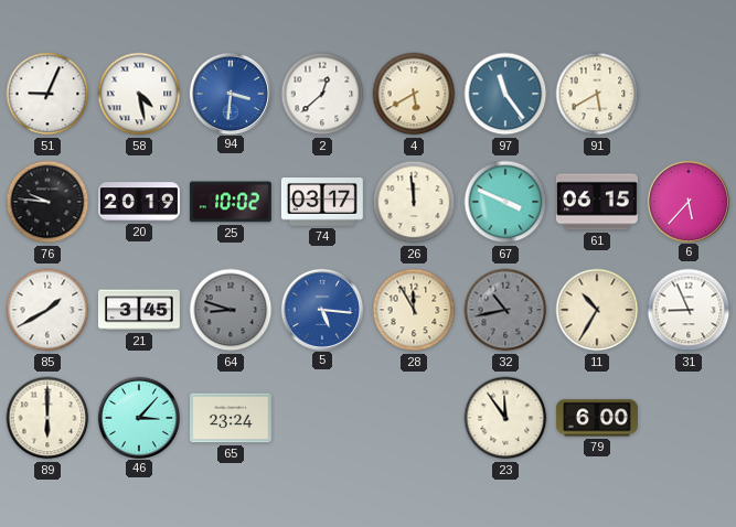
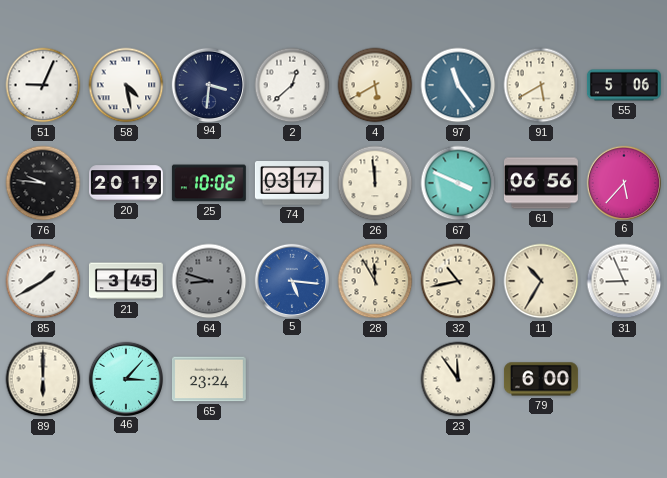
94 dial: blue -> navy (208, 84)
55: none -> 5:06 (624, 85)
61: 06:15 -> 06:56 (541, 183)
32 dial: grey -> cream (458, 281)
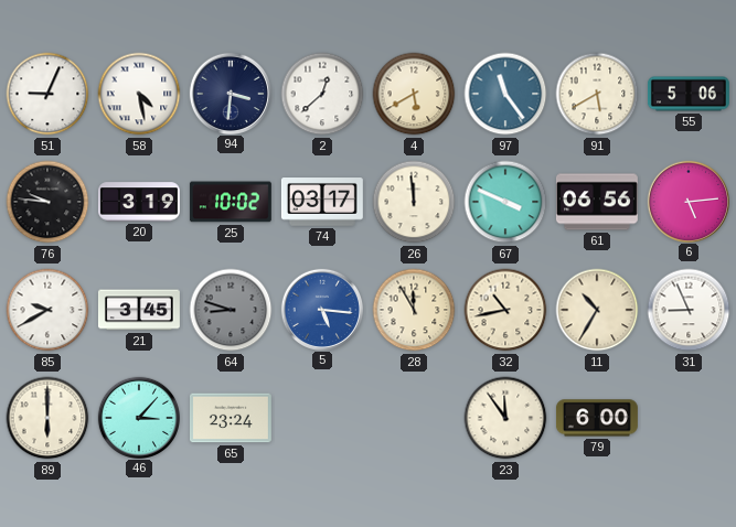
20: 20:19 -> 3:19 (139, 202)
6: 5:37 -> 5:14 (687, 201)
85: 1:40 -> 9:40 (47, 310)
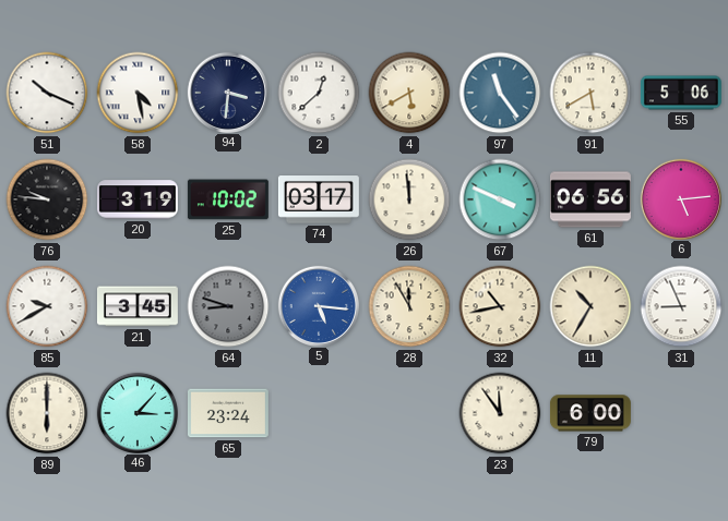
51: 9:04 -> 10:19 (47, 93)
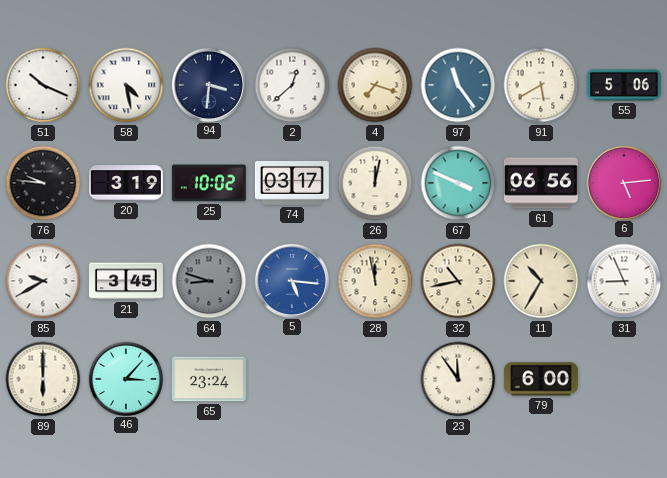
4: 5:40 -> 7:18 (375, 85)
26: 11:59 -> 12:02 (375, 183)
28: 11:55 -> 11:58 (375, 281)
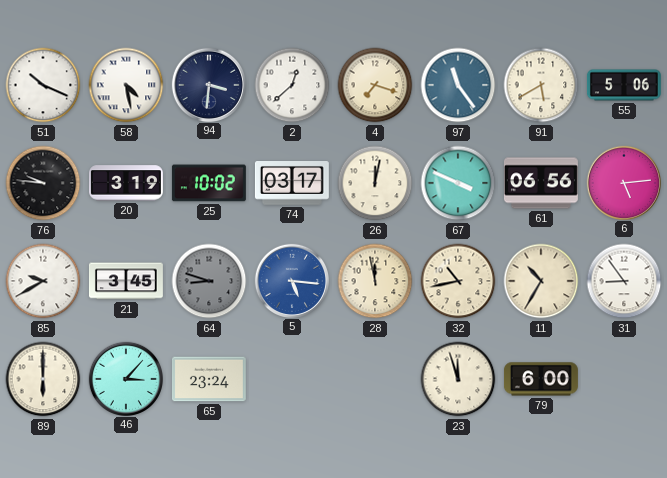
31: 8:56 -> 8:54 (624, 281)
23: 11:54 -> 11:57 (458, 379)
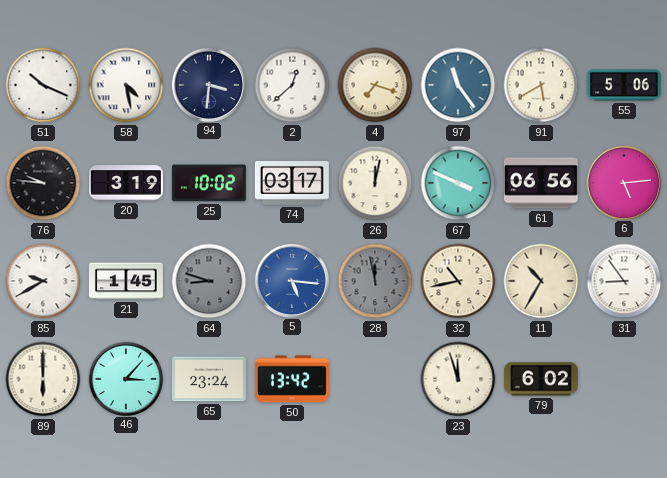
21: 3:45 -> 1:45 (126, 281)
28 dial: cream -> grey (375, 281)
50: none -> 13:42 (292, 379)
79: 6:00 -> 6:02 (541, 379)
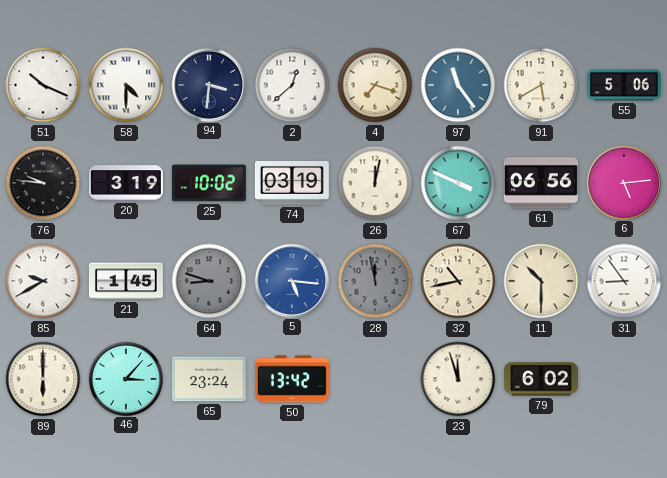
58: 4:28 -> 4:30 (126, 85)
74: 03:17 -> 03:19 (292, 184)
11: 10:35 -> 10:30 (541, 281)
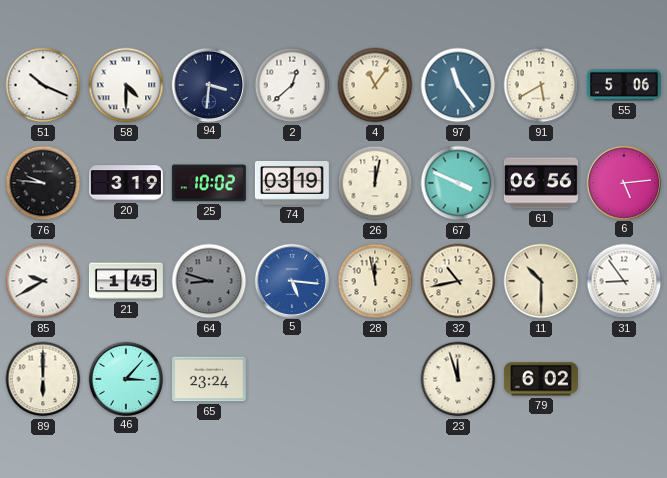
4: 7:18 -> 11:06 (375, 85)
28 dial: grey -> cream (375, 281)
50: 13:42 -> none (292, 379)
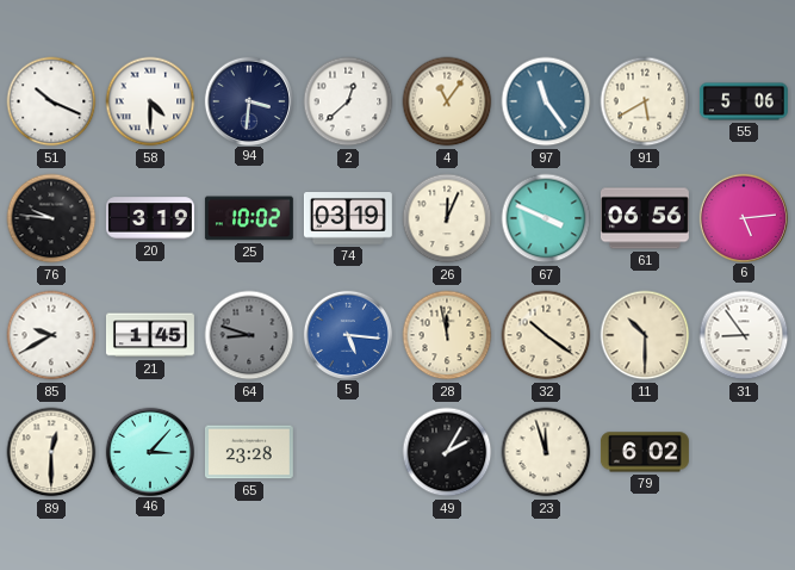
26: 12:02 -> 12:04 (447, 218)
32: 10:43 -> 10:21 (546, 335)
89: 6:00 -> 12:30 (51, 452)
65: 23:24 -> 23:28 (249, 452)
49: none -> 2:05 (447, 452)
